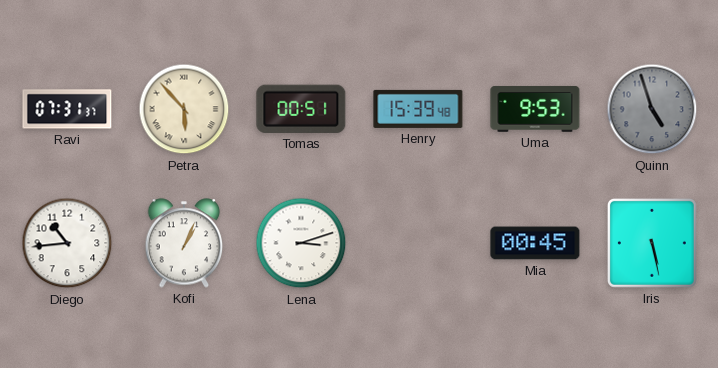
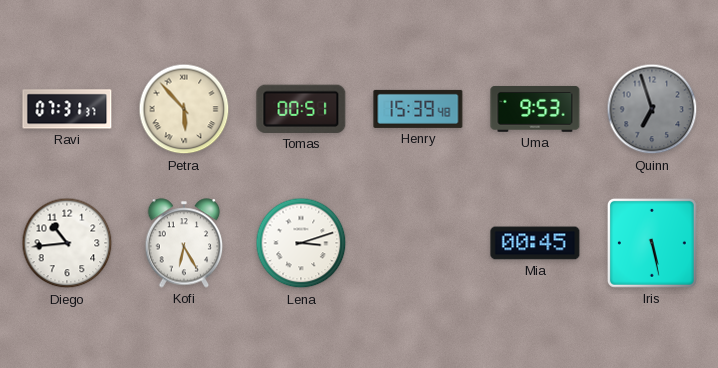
Quinn: 4:57 -> 6:57 (652, 109)
Kofi: 1:04 -> 6:25 (184, 243)
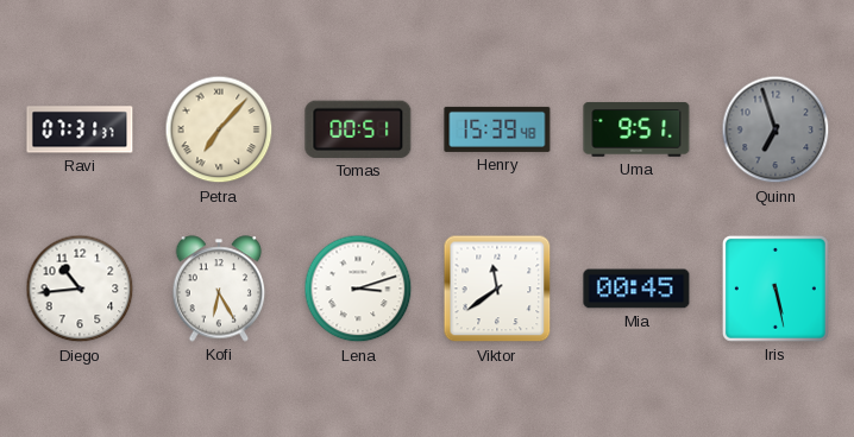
Petra: 5:53 -> 7:07 (219, 129)
Uma: 9:53 -> 9:51 (636, 129)
Viktor: none -> 11:39 (497, 289)
